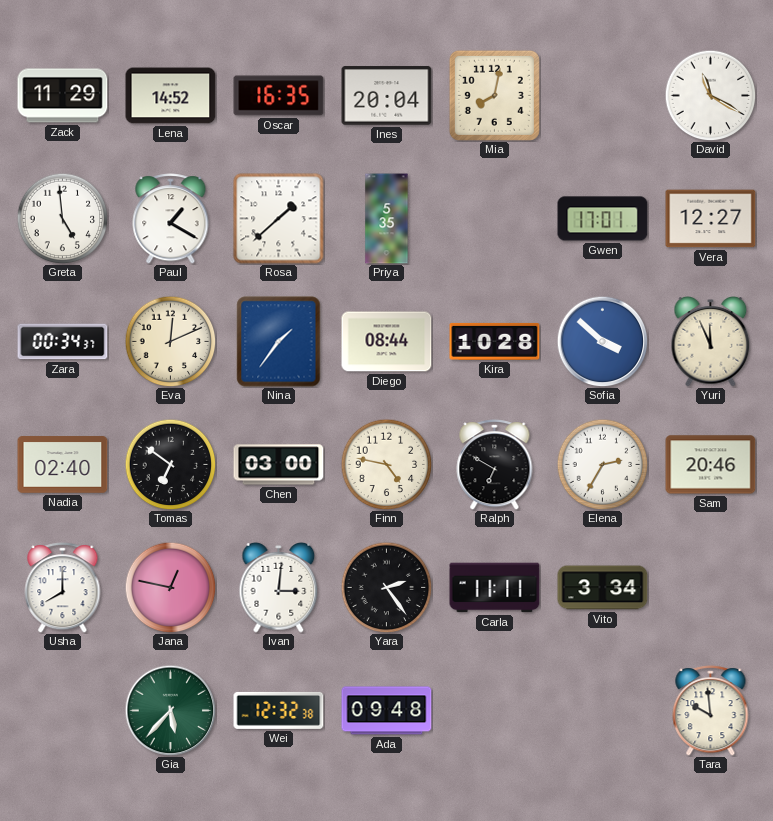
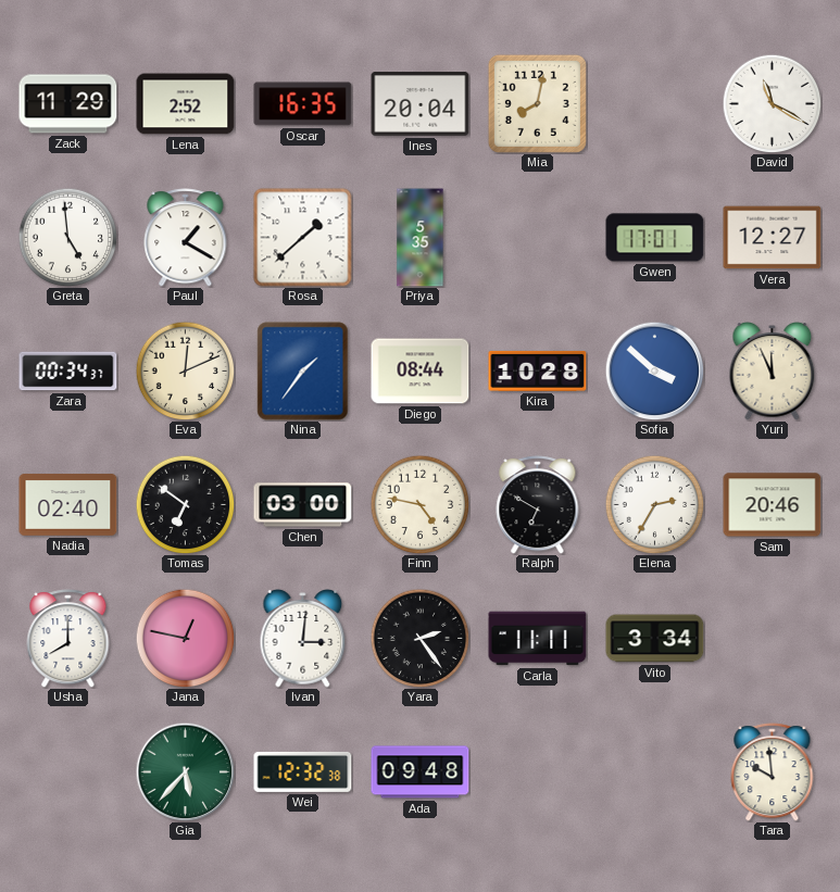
Lena: 14:52 -> 2:52 (186, 104)
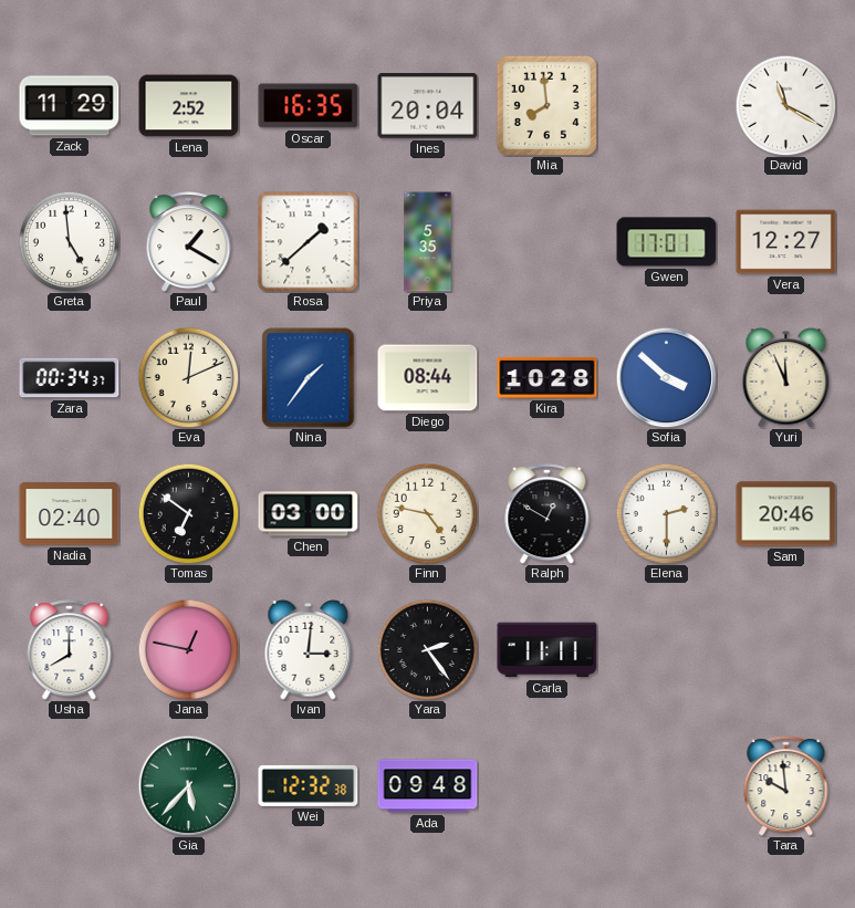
Mia: 8:02 -> 7:59 (546, 105)
Ralph: 6:50 -> 12:50 (548, 514)
Elena: 2:35 -> 2:30 (666, 513)
Vito: 3:34 -> none (655, 639)
